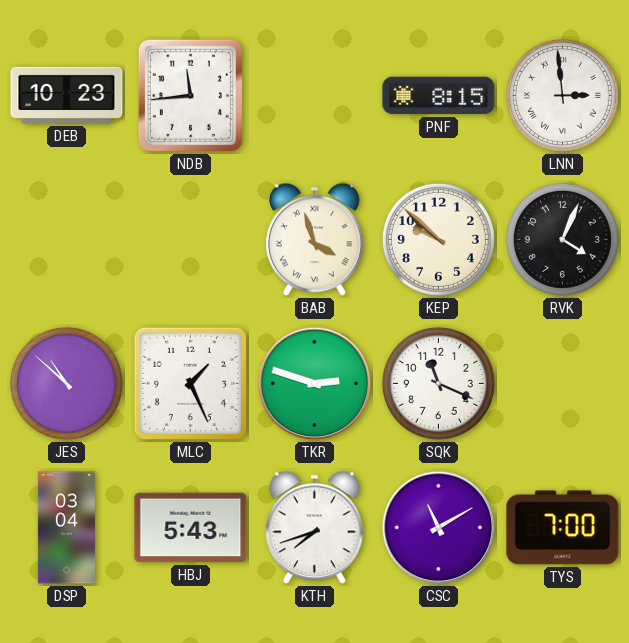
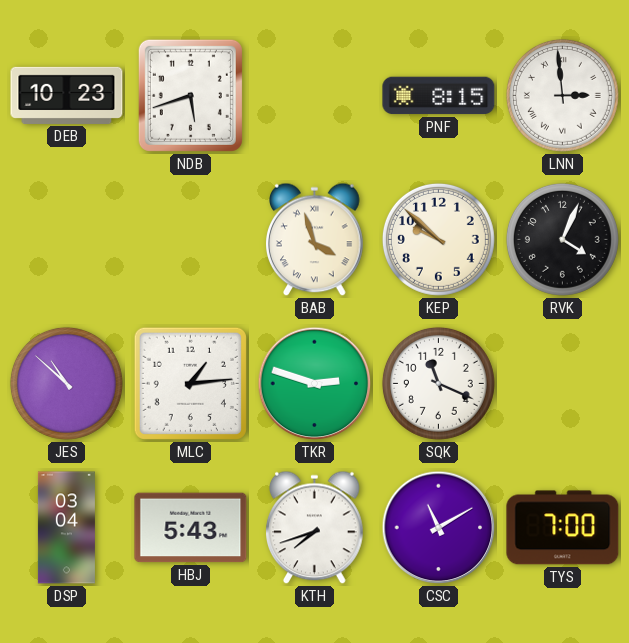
NDB: 11:44 -> 5:42 (190, 95)
MLC: 1:26 -> 1:14 (190, 383)
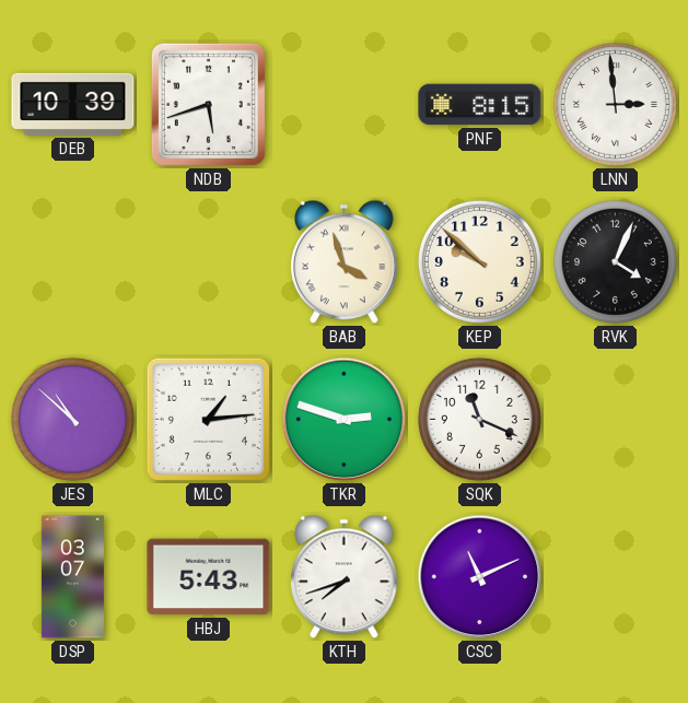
DEB: 10:23 -> 10:39 (73, 104)
DSP: 03:04 -> 03:07 (72, 577)
CSC: 11:10 -> 11:11 (480, 577)
TYS: 7:00 -> none (563, 528)
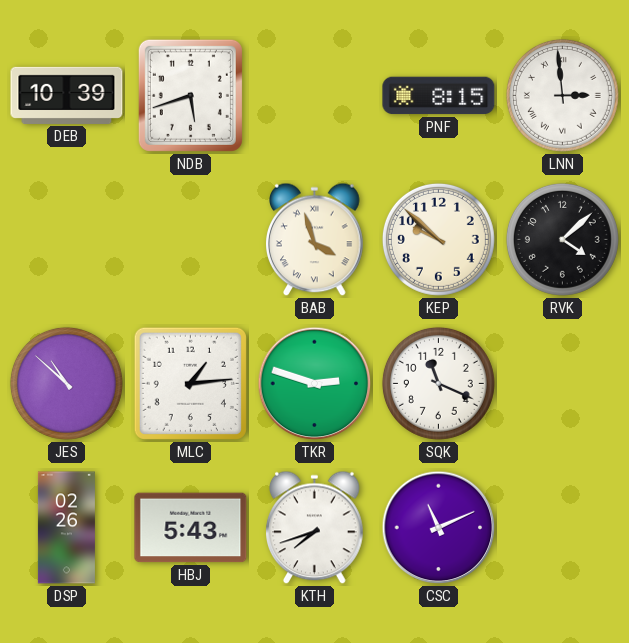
RVK: 4:04 -> 4:08 (562, 239)
DSP: 03:07 -> 02:26 (66, 528)
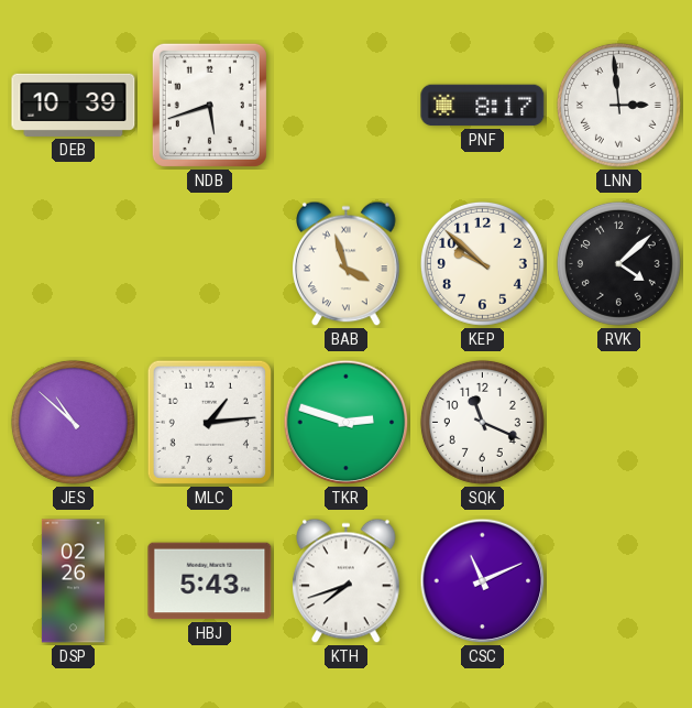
PNF: 8:15 -> 8:17 (483, 106)
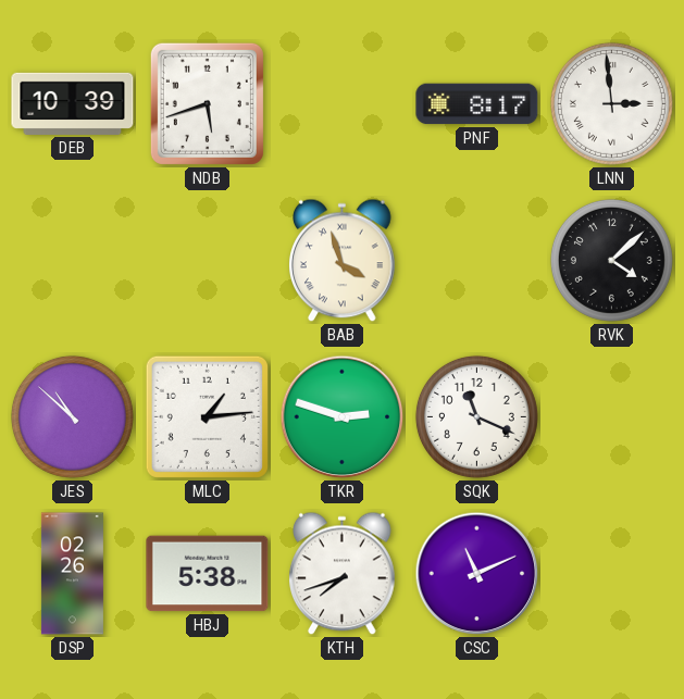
KEP: 9:52 -> none (482, 263)
HBJ: 5:43 -> 5:38 (208, 574)
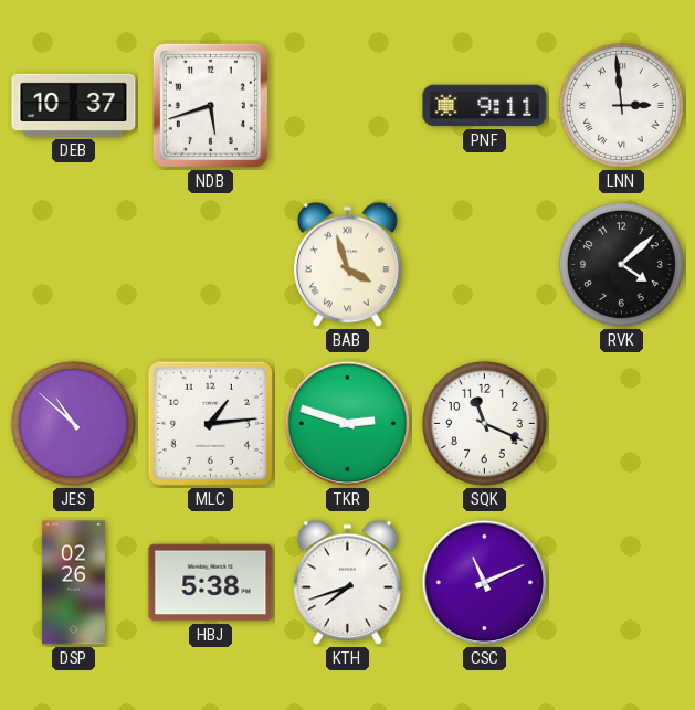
DEB: 10:39 -> 10:37 (74, 105)
PNF: 8:17 -> 9:11 (485, 106)
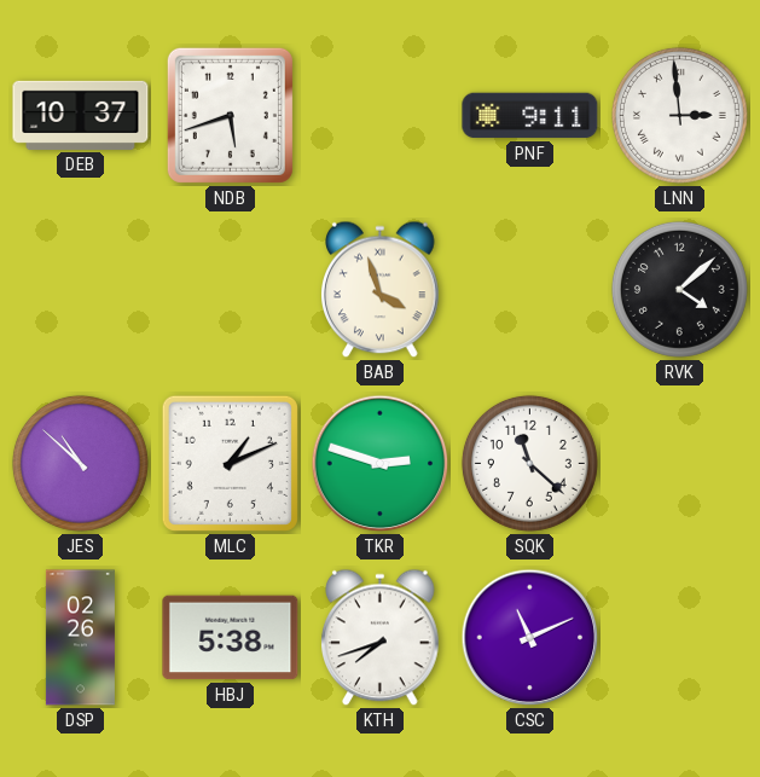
MLC: 1:14 -> 1:11 (230, 463)
SQK: 11:19 -> 11:22 (529, 463)
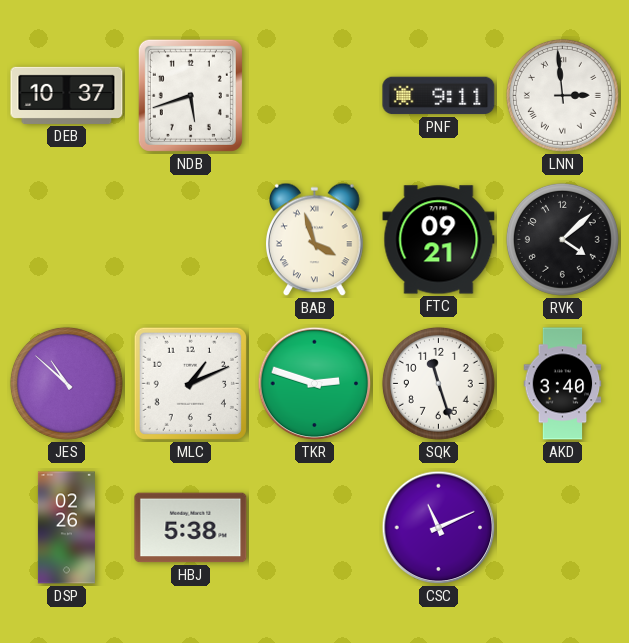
FTC: none -> 09:21 (439, 240)
SQK: 11:22 -> 11:27 (438, 383)
AKD: none -> 3:40 (563, 384)
KTH: 7:42 -> none (381, 638)
